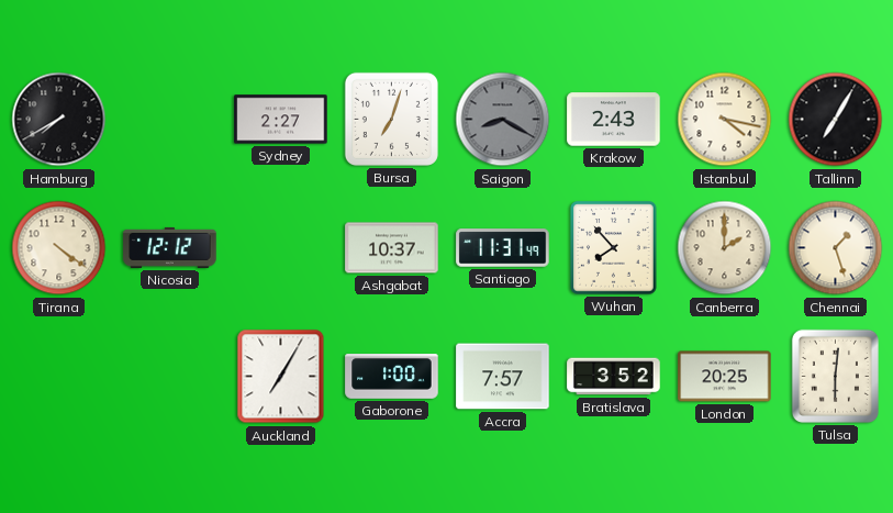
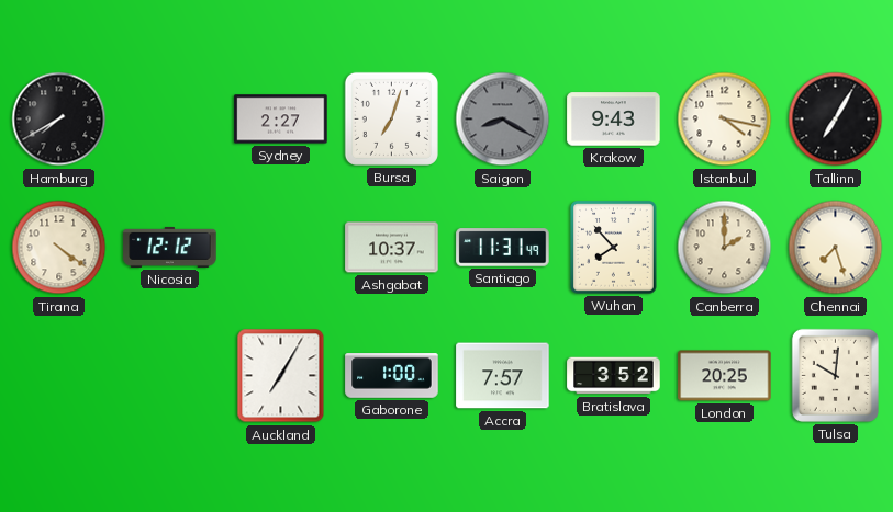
Krakow: 2:43 -> 9:43 (614, 120)
Chennai: 1:27 -> 7:27 (836, 248)
Tulsa: 6:01 -> 10:01 (835, 375)
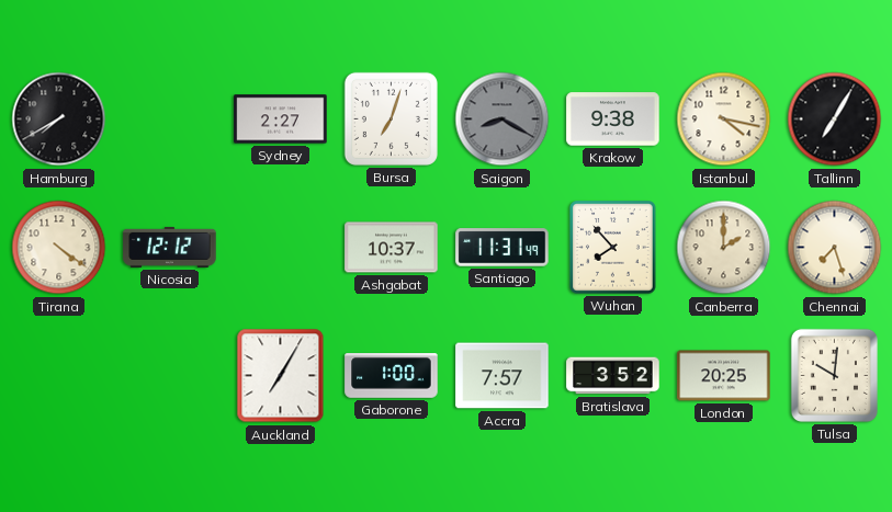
Krakow: 9:43 -> 9:38 (613, 120)
